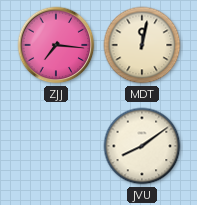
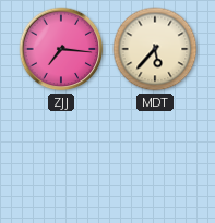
MDT: 12:02 -> 5:37 (155, 49)
JVU: 8:09 -> none (142, 146)
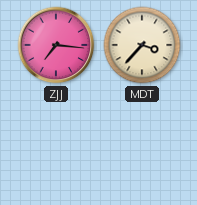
MDT: 5:37 -> 3:37 (142, 45)
